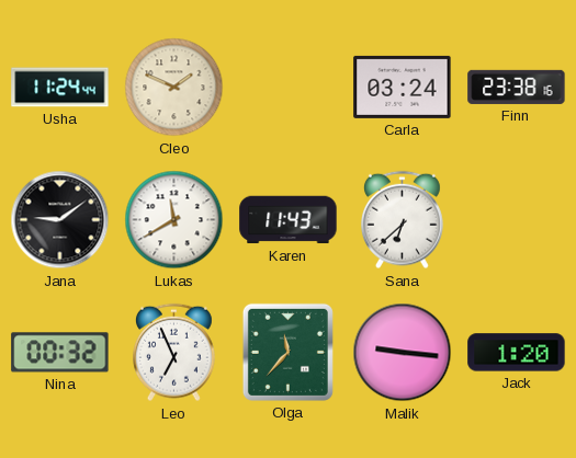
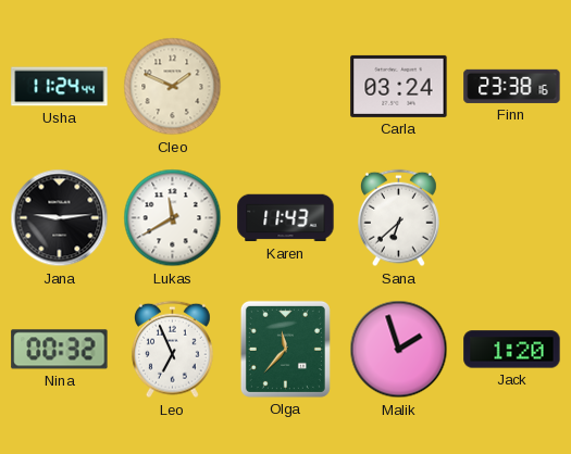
Jana: 9:09 -> 9:14 (60, 218)
Malik: 9:16 -> 1:57 (399, 350)
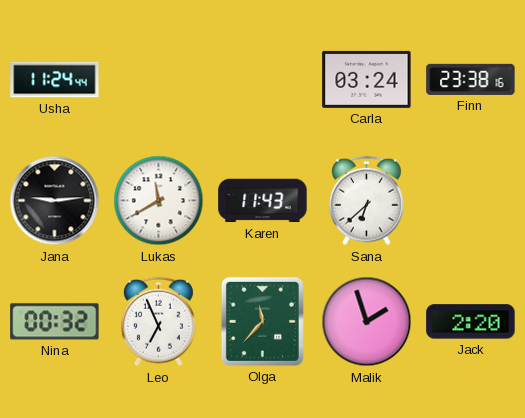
Cleo: 1:49 -> none (173, 87)
Jack: 1:20 -> 2:20 (471, 322)
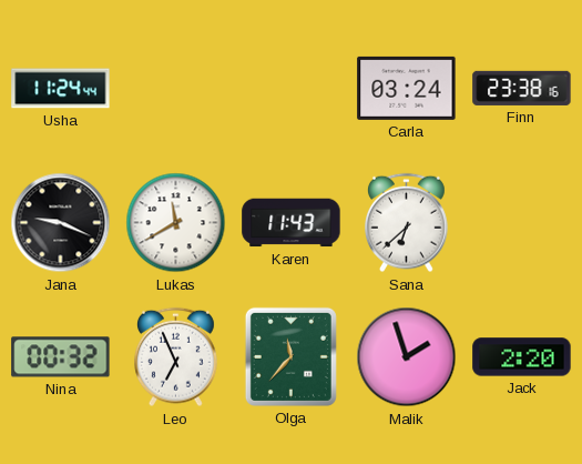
Jana: 9:14 -> 9:19 (61, 223)
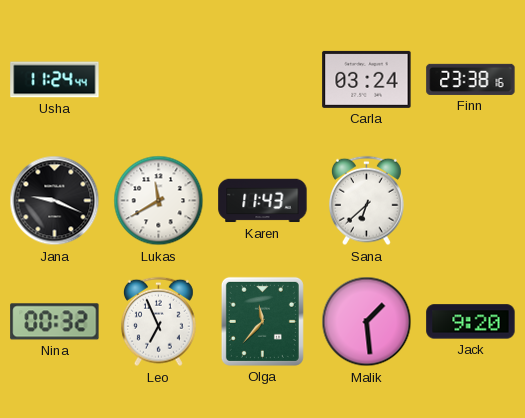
Malik: 1:57 -> 1:29 (367, 322)
Jack: 2:20 -> 9:20 (471, 322)
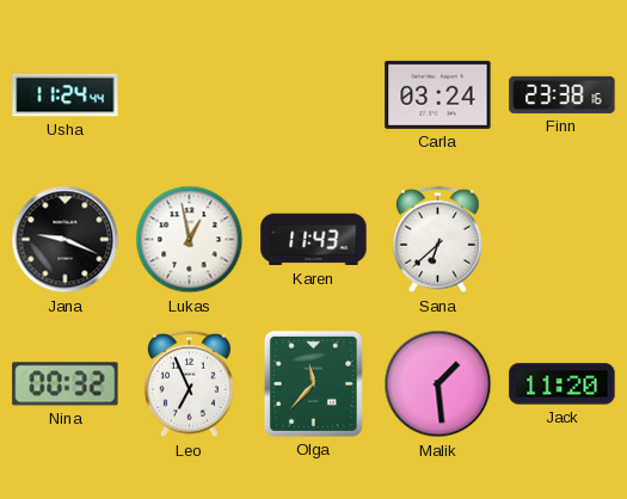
Lukas: 11:40 -> 12:58 (190, 240)
Jack: 9:20 -> 11:20 (563, 384)
